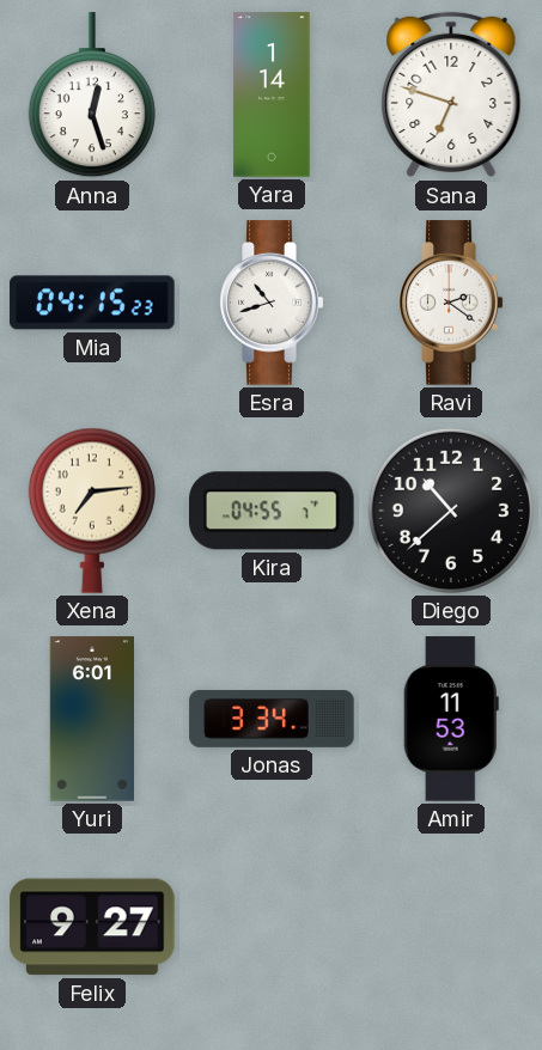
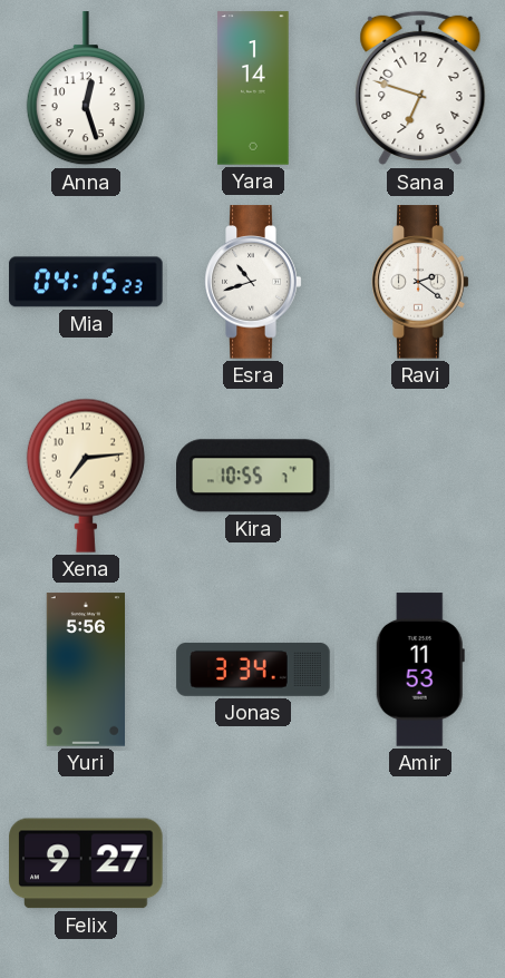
Kira: 04:55 -> 10:55 (254, 476)
Diego: 10:38 -> none (451, 511)
Yuri: 6:01 -> 5:56 (85, 669)
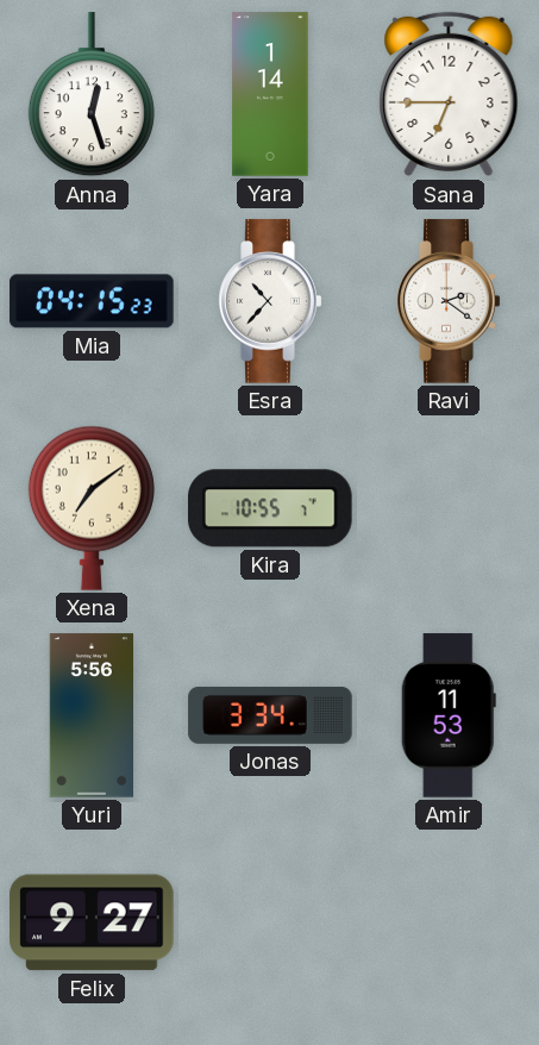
Sana: 6:48 -> 6:45 (449, 94)
Esra: 10:42 -> 10:37 (270, 301)
Xena: 7:14 -> 7:09 (92, 508)
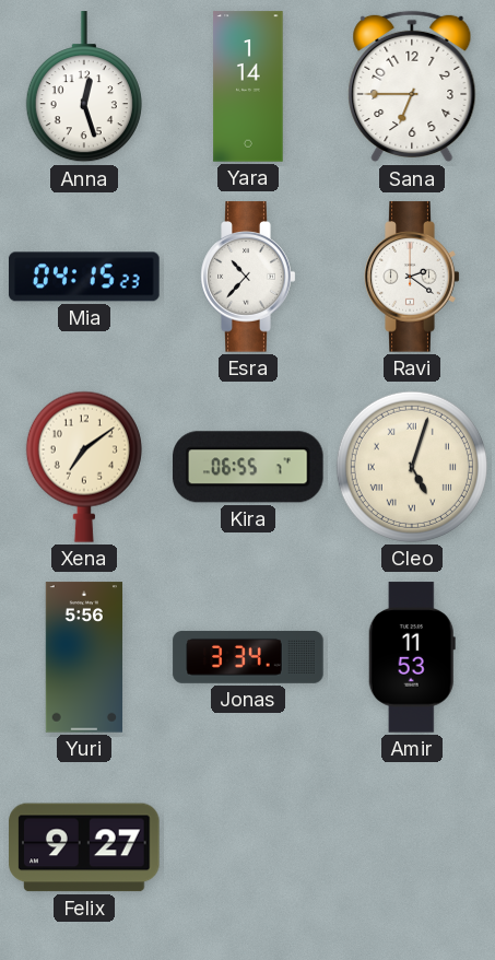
Kira: 10:55 -> 06:55 (249, 467)
Cleo: none -> 5:03 (412, 467)
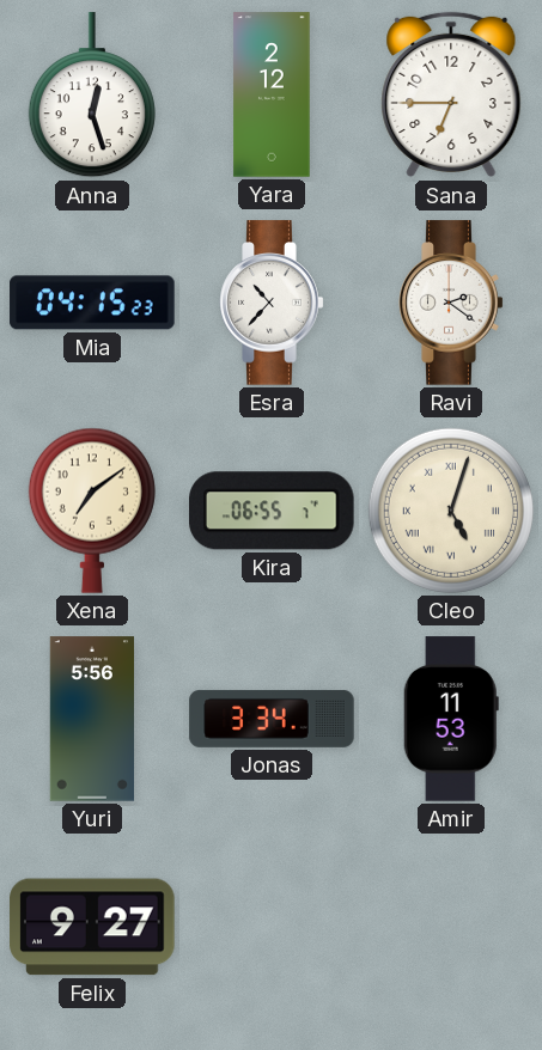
Yara: 1:14 -> 2:12 (272, 94)
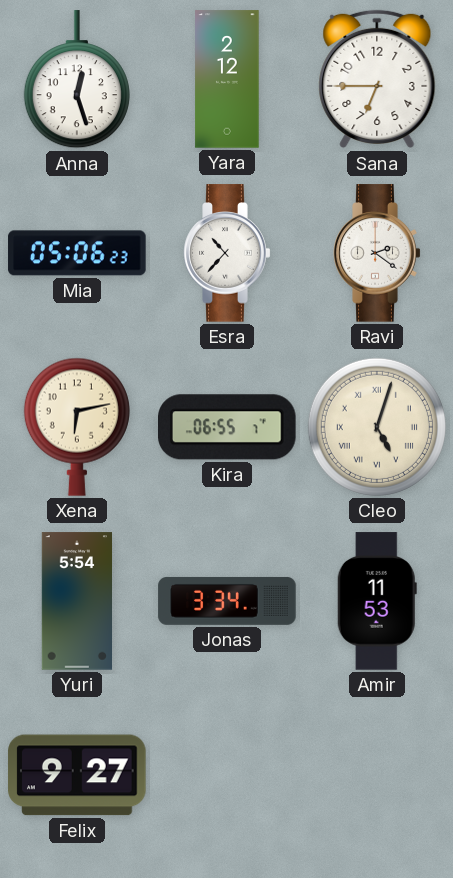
Mia: 04:15 -> 05:06 (77, 253)
Xena: 7:09 -> 6:13 (77, 427)
Yuri: 5:56 -> 5:54 (76, 601)
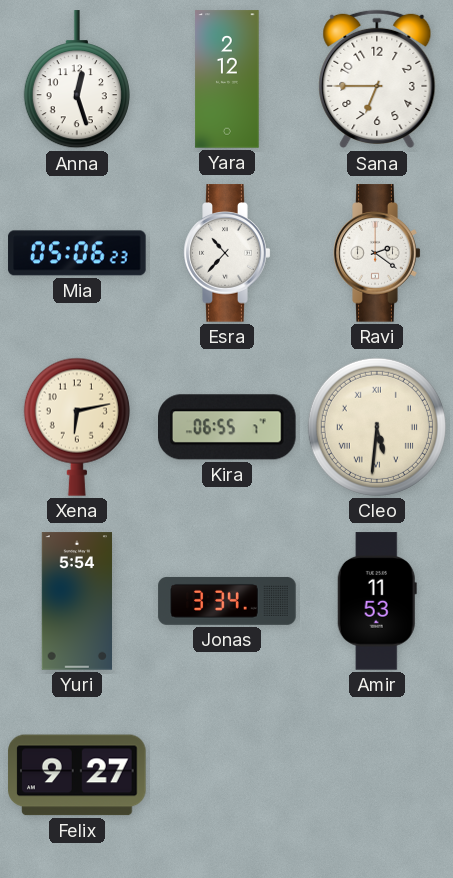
Cleo: 5:03 -> 5:31 (377, 427)
